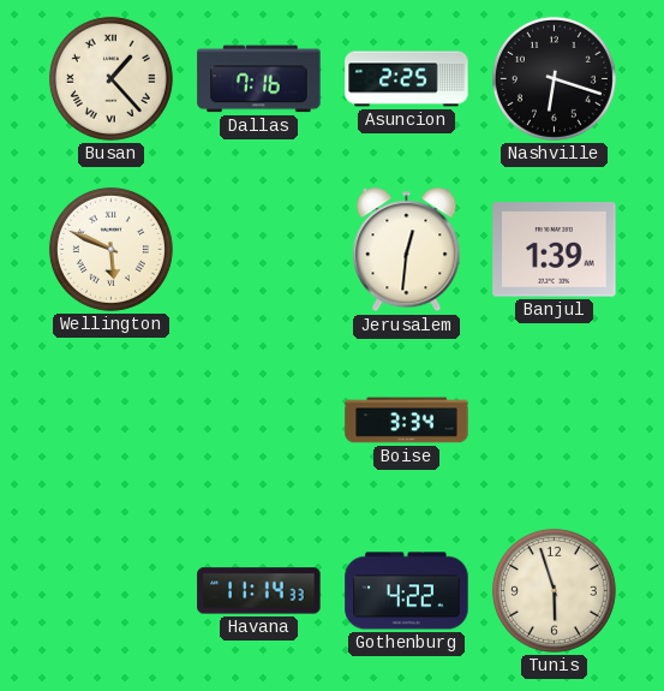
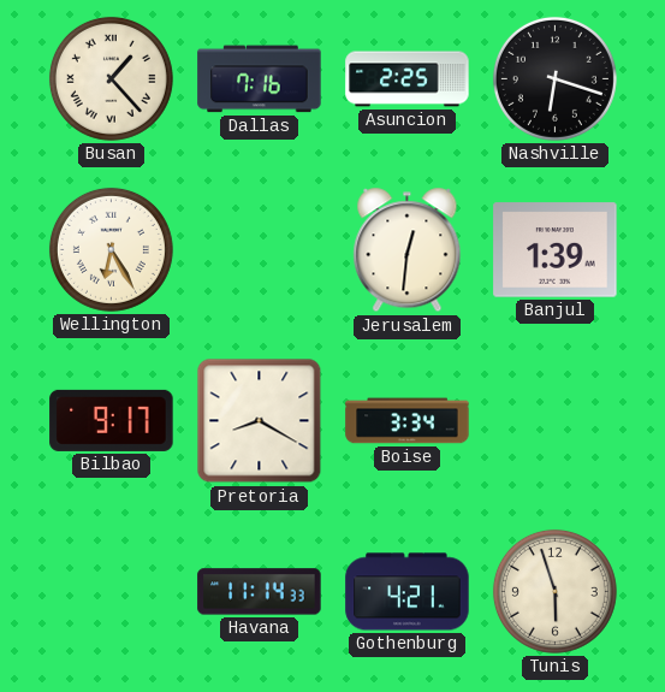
Wellington: 5:49 -> 6:25 (111, 249)
Bilbao: none -> 9:17 (112, 420)
Pretoria: none -> 8:20 (260, 421)
Gothenburg: 4:22 -> 4:21 (408, 592)
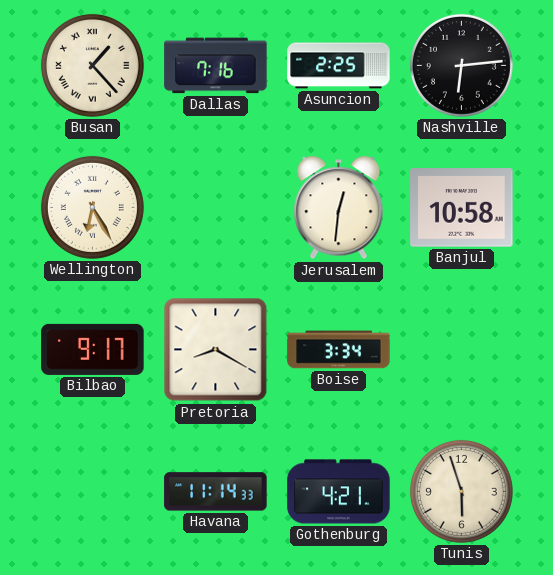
Nashville: 6:18 -> 6:14 (461, 65)
Banjul: 1:39 -> 10:58 (462, 208)
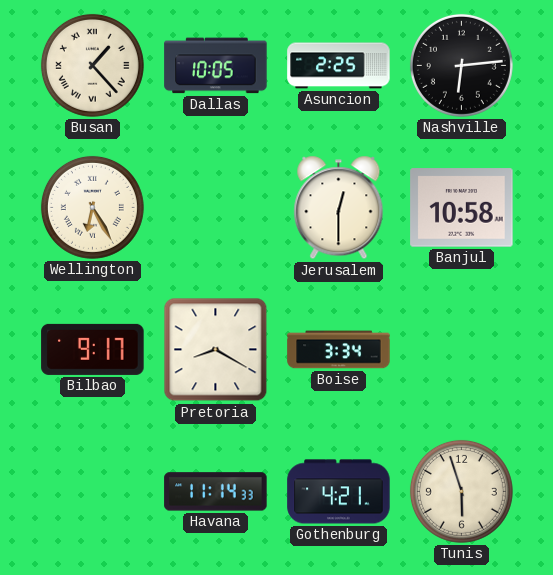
Dallas: 7:16 -> 10:05 (216, 66)
Jerusalem: 12:31 -> 12:30 (339, 208)
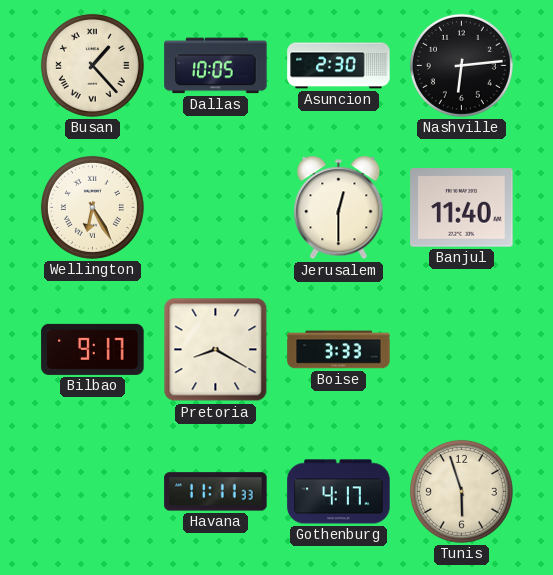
Asuncion: 2:25 -> 2:30 (339, 66)
Banjul: 10:58 -> 11:40 (462, 208)
Boise: 3:34 -> 3:33 (339, 350)
Havana: 11:14 -> 11:11 (216, 492)
Gothenburg: 4:21 -> 4:17 (339, 492)
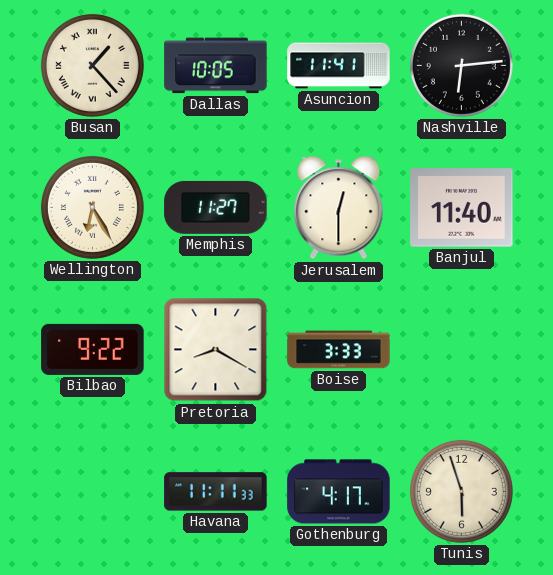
Asuncion: 2:30 -> 11:41 (339, 66)
Memphis: none -> 11:27 (216, 207)
Bilbao: 9:17 -> 9:22 (93, 349)
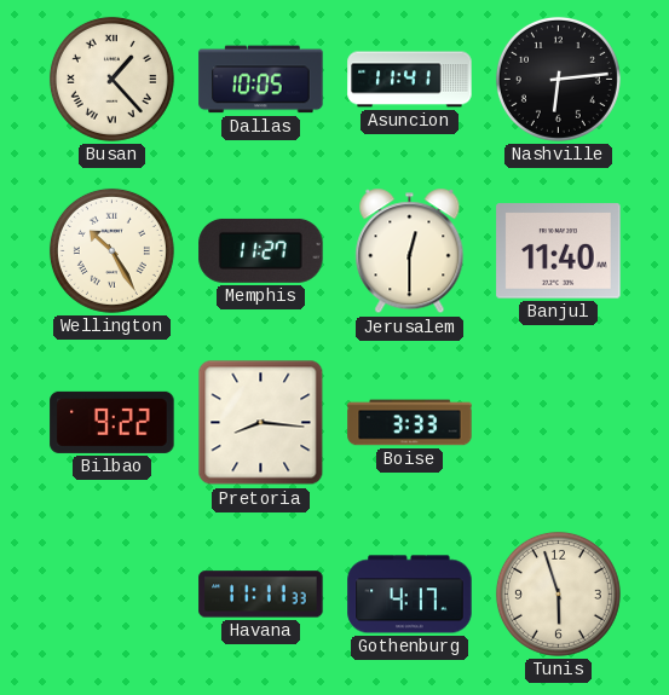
Wellington: 6:25 -> 10:25 (111, 250)
Pretoria: 8:20 -> 8:16 (261, 423)
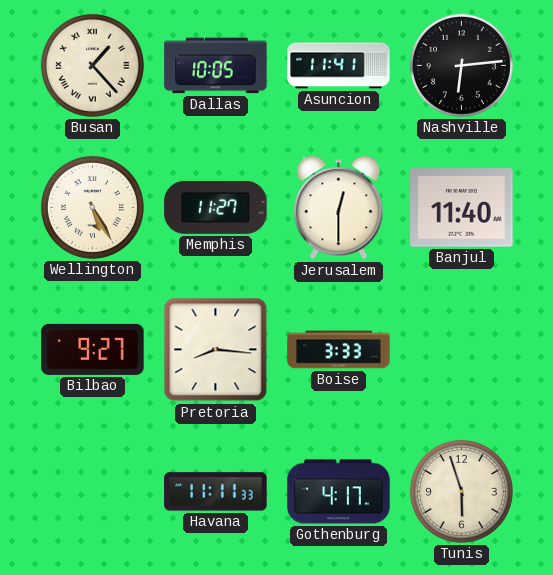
Wellington: 10:25 -> 5:25 (92, 207)
Bilbao: 9:22 -> 9:27 (93, 349)
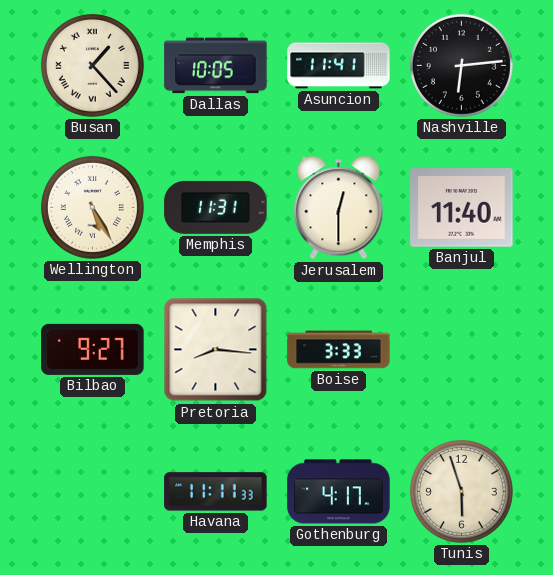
Memphis: 11:27 -> 11:31 (216, 207)
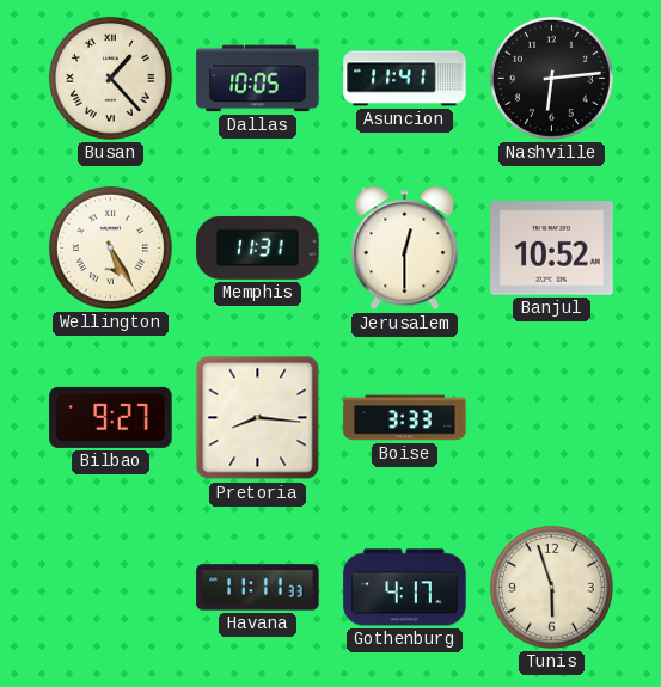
Banjul: 11:40 -> 10:52 (552, 249)
